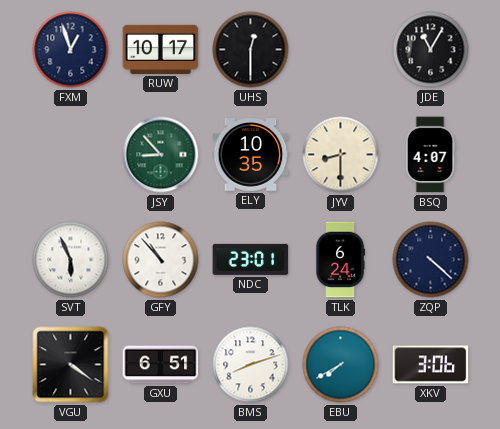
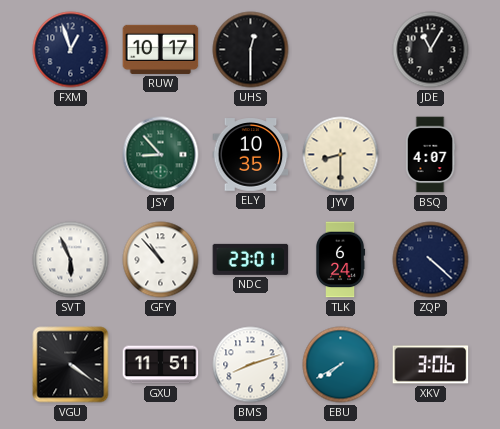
GXU: 6:51 -> 11:51 (161, 365)
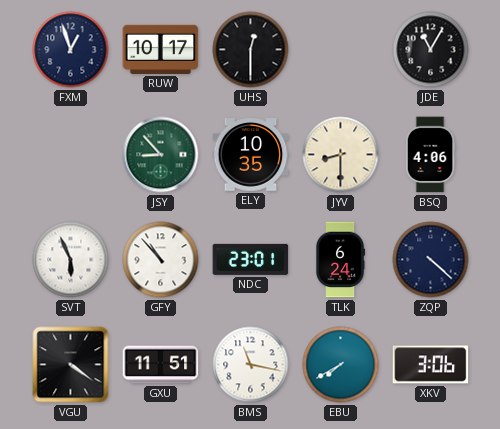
BSQ: 4:07 -> 4:06 (430, 155)
BMS: 8:12 -> 11:17 (251, 365)
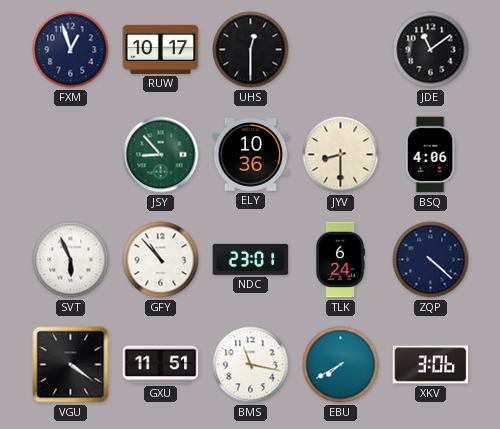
JDE: 11:05 -> 11:09 (431, 50)
ELY: 10:35 -> 10:36 (251, 155)
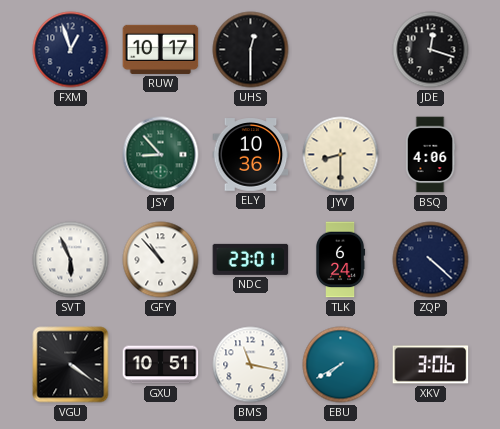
JDE: 11:09 -> 12:18 (431, 50)
GXU: 11:51 -> 10:51 (161, 365)
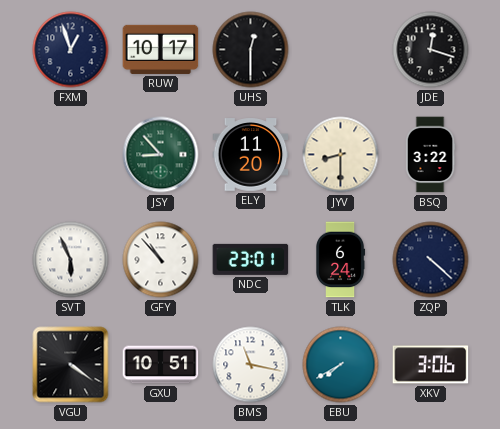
ELY: 10:36 -> 11:20 (251, 155)
BSQ: 4:06 -> 3:22 (430, 155)
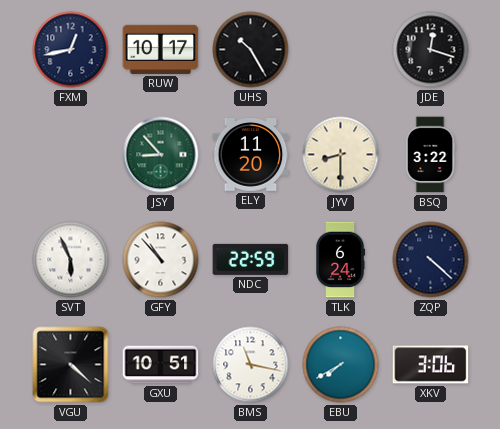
FXM: 12:57 -> 12:43 (71, 50)
UHS: 12:30 -> 10:25 (251, 50)
NDC: 23:01 -> 22:59 (251, 259)
VGU: 4:21 -> 4:22 (71, 365)
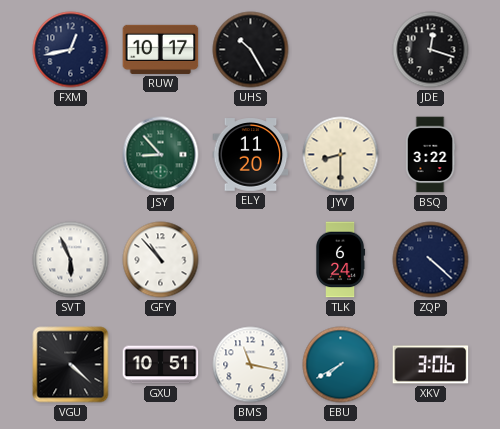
NDC: 22:59 -> none (251, 259)
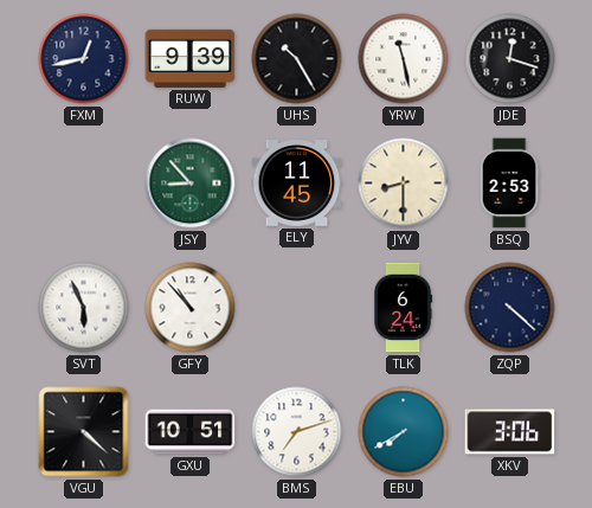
RUW: 10:17 -> 9:39 (191, 58)
YRW: none -> 11:28 (404, 59)
ELY: 11:20 -> 11:45 (297, 184)
BSQ: 3:22 -> 2:53 (509, 184)
BMS: 11:17 -> 7:12 (297, 432)
